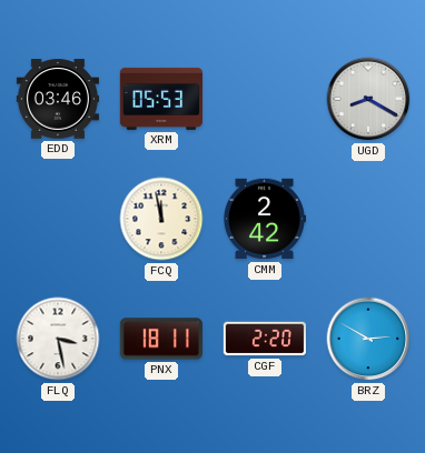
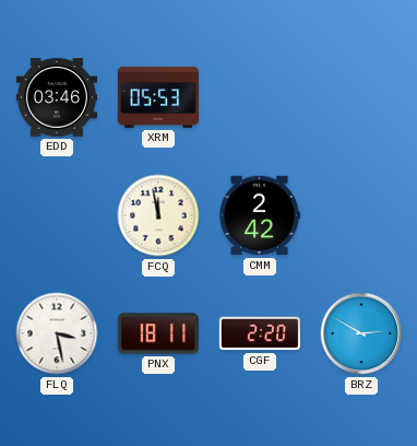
UGD: 8:20 -> none (368, 99)
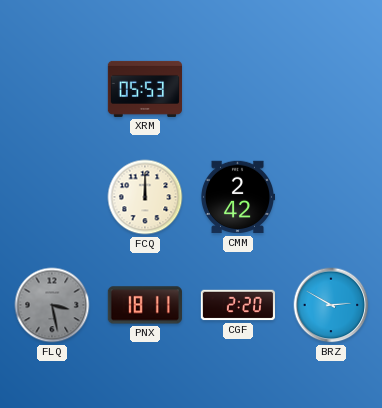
EDD: 03:46 -> none (56, 97)
FCQ: 11:58 -> 12:00 (145, 197)
FLQ dial: white -> grey (52, 305)
